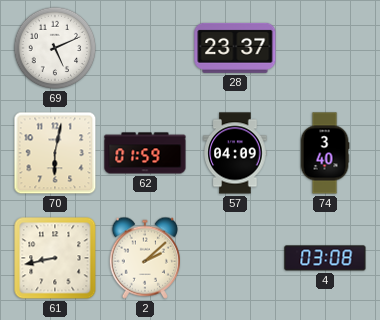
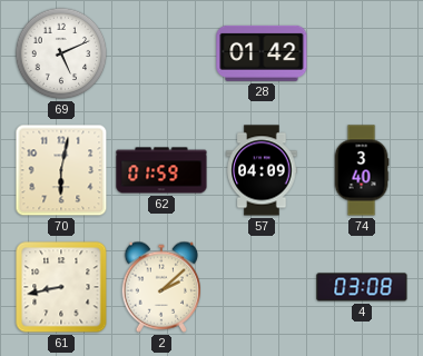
28: 23:37 -> 01:42 (262, 53)
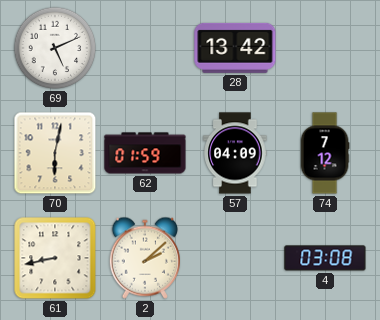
28: 01:42 -> 13:42 (235, 48)
74: 3:40 -> 7:12 (325, 153)
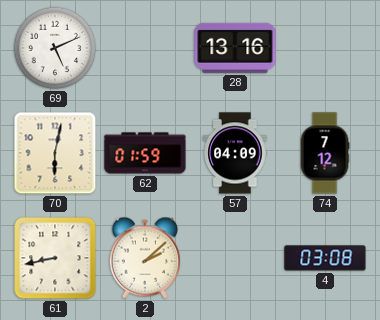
28: 13:42 -> 13:16 (235, 48)
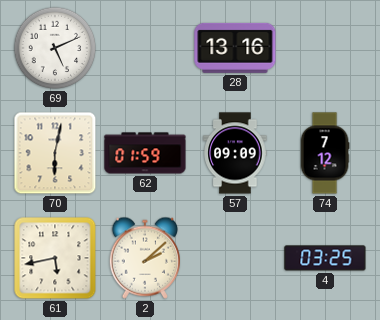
57: 04:09 -> 09:09 (235, 153)
61: 8:43 -> 5:43 (55, 258)
4: 03:08 -> 03:25 (325, 258)
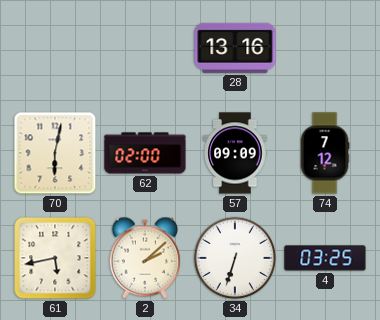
69: 5:11 -> none (55, 48)
62: 01:59 -> 02:00 (145, 153)
34: none -> 6:33 (235, 258)
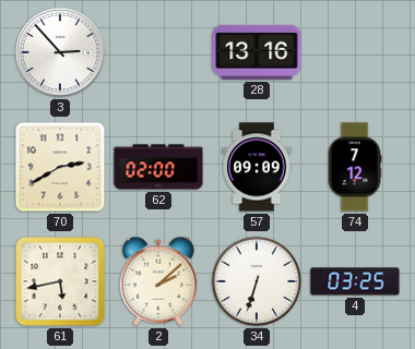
3: none -> 2:53 (60, 52)
70: 6:02 -> 2:40 (60, 167)
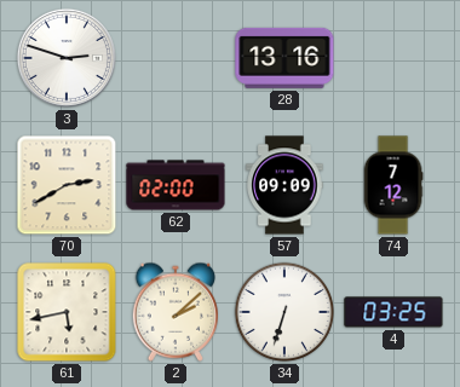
3: 2:53 -> 2:48 (67, 58)
